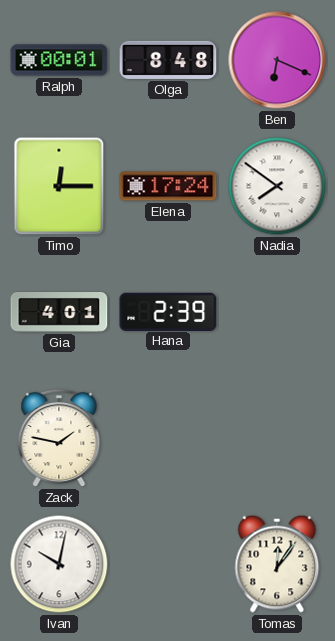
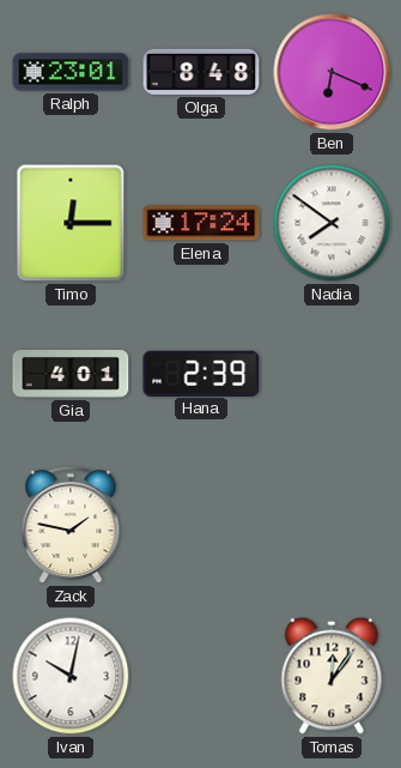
Ralph: 00:01 -> 23:01 (71, 72)
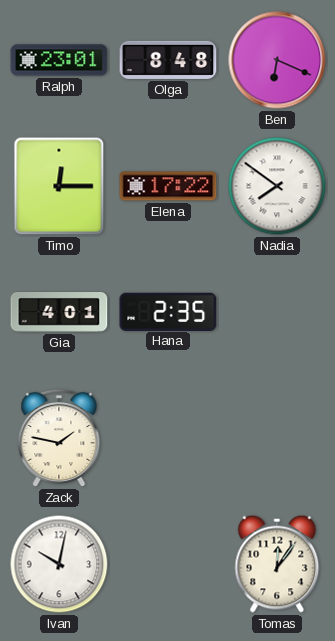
Elena: 17:24 -> 17:22 (168, 186)
Hana: 2:39 -> 2:35 (168, 311)
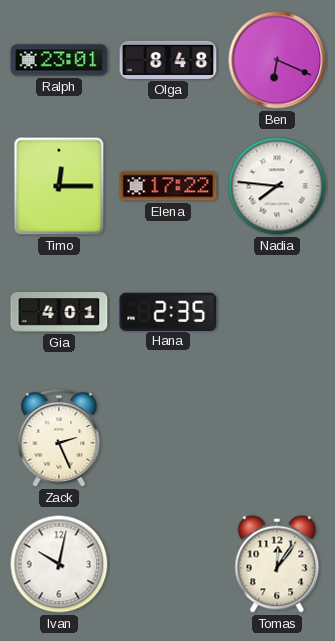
Nadia: 7:51 -> 7:46 (277, 186)
Zack: 1:47 -> 2:26 (59, 438)
